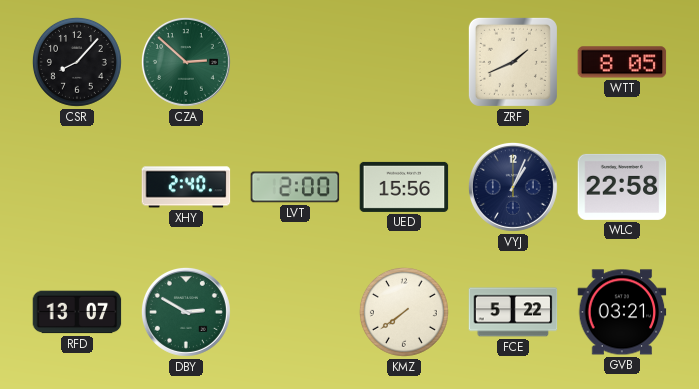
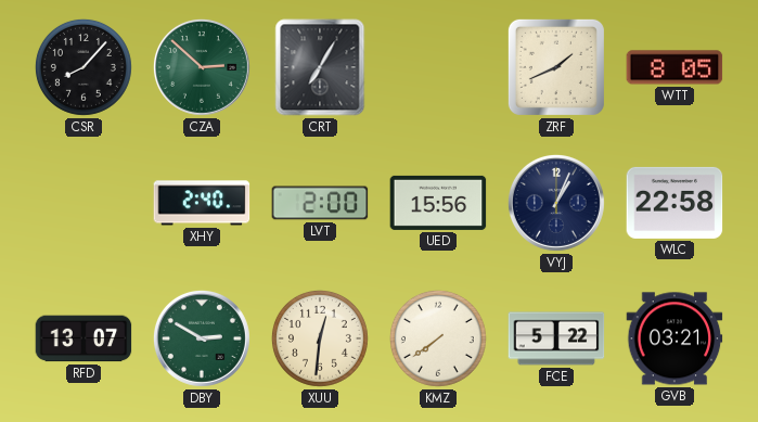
CRT: none -> 7:05 (320, 67)
XUU: none -> 12:31 (320, 338)
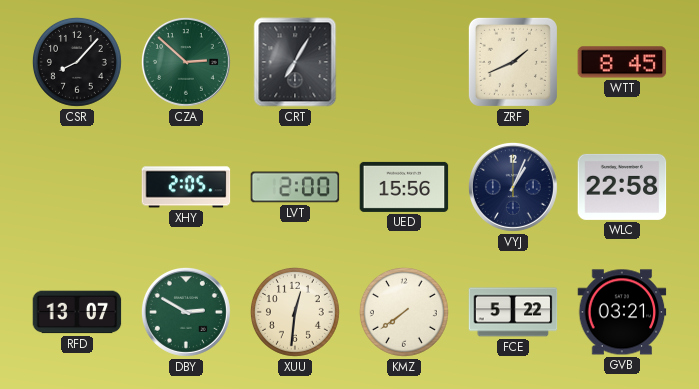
WTT: 8:05 -> 8:45 (622, 62)
XHY: 2:40 -> 2:05 (186, 187)
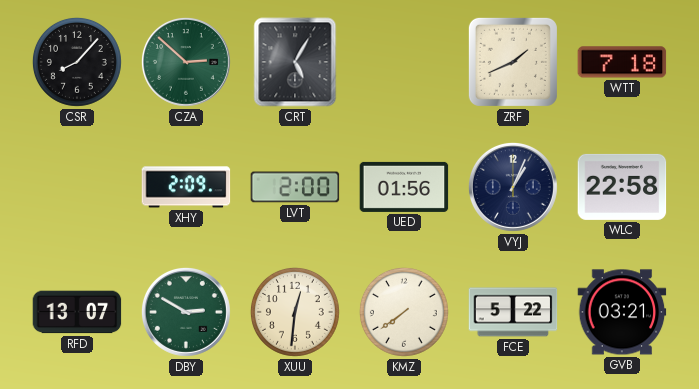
CRT: 7:05 -> 5:05 (295, 62)
WTT: 8:45 -> 7:18 (622, 62)
XHY: 2:05 -> 2:09 (186, 187)
UED: 15:56 -> 01:56 (404, 187)
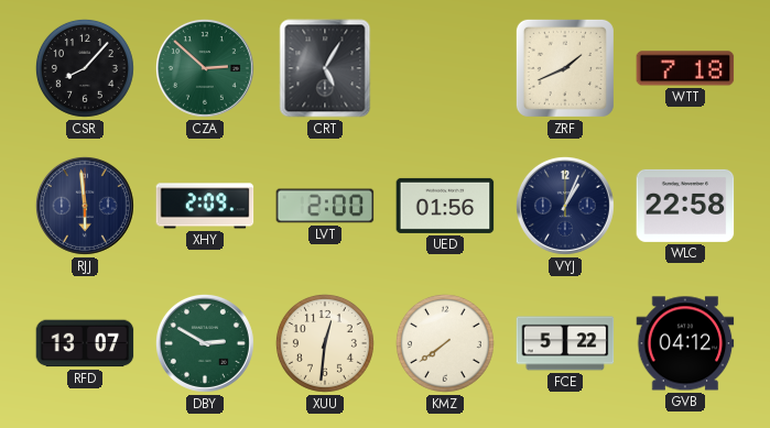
RJJ: none -> 5:59 (85, 206)
GVB: 03:21 -> 04:12 (685, 343)
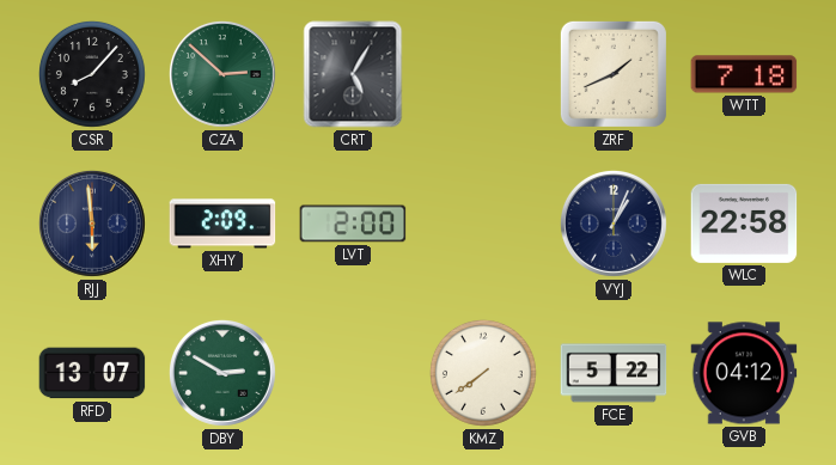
UED: 01:56 -> none (445, 206)
XUU: 12:31 -> none (325, 343)
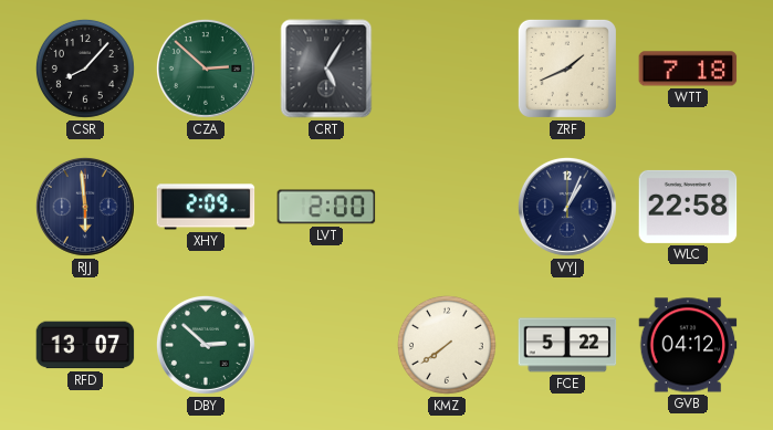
DBY: 2:50 -> 2:52 (206, 345)
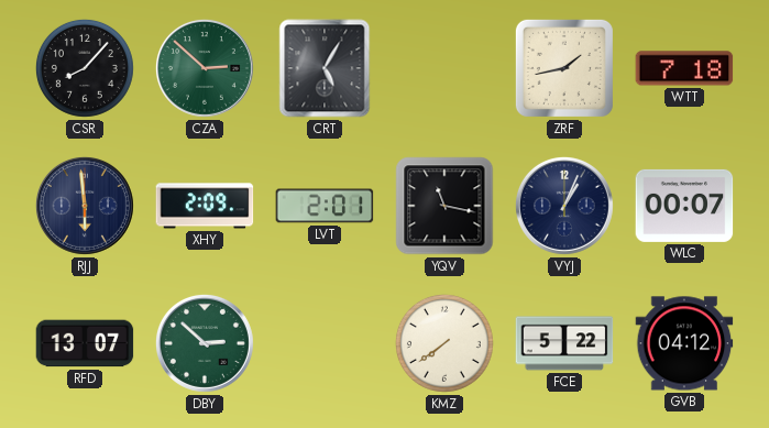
ZRF: 1:41 -> 1:43 (564, 68)
LVT: 2:00 -> 2:01 (325, 206)
YQV: none -> 11:17 (444, 206)
WLC: 22:58 -> 00:07 (684, 206)
